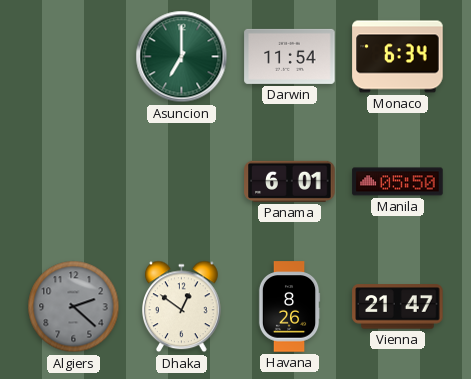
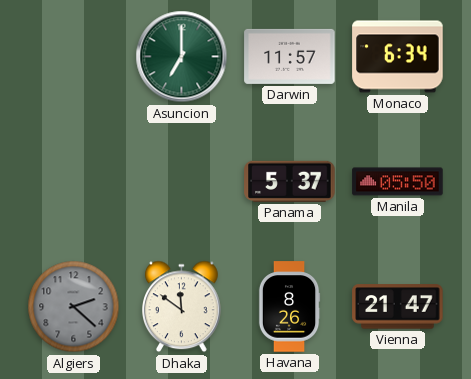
Darwin: 11:54 -> 11:57 (290, 56)
Panama: 6:01 -> 5:37 (290, 181)
Dhaka: 12:51 -> 11:51 (182, 307)
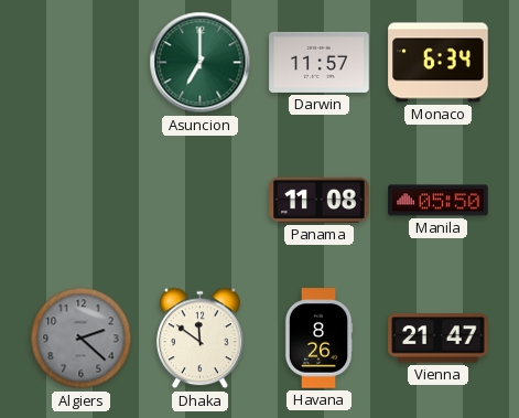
Panama: 5:37 -> 11:08 (320, 200)
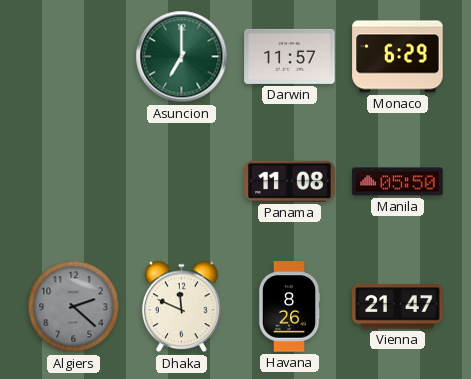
Monaco: 6:34 -> 6:29 (398, 57)
Dhaka: 11:51 -> 11:49 (182, 307)
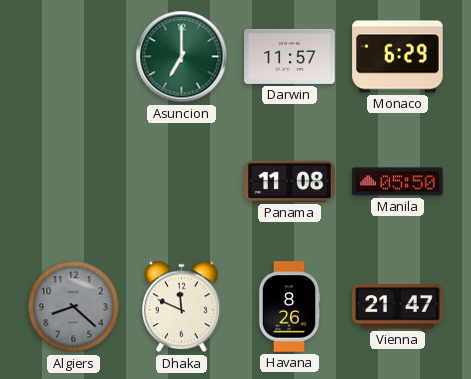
Algiers: 2:22 -> 8:22 (74, 307)
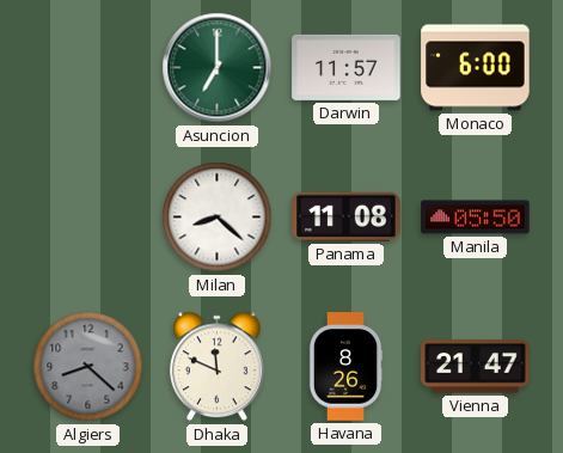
Monaco: 6:29 -> 6:00 (476, 68)
Milan: none -> 8:22 (218, 218)
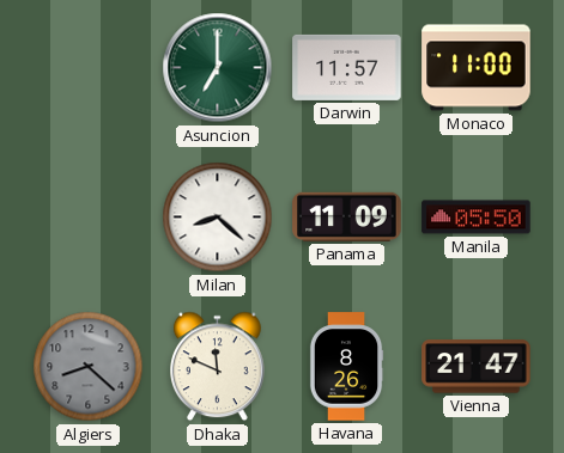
Monaco: 6:00 -> 11:00 (477, 68)
Panama: 11:08 -> 11:09 (347, 216)
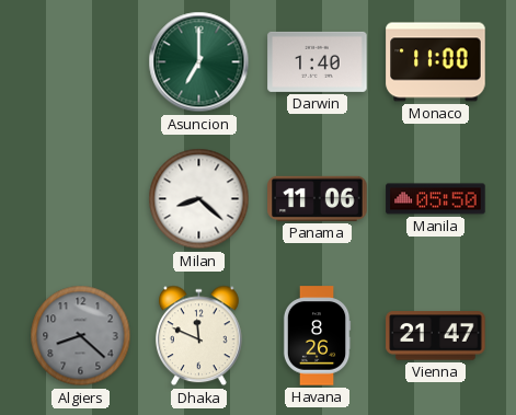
Darwin: 11:57 -> 1:40 (318, 61)
Panama: 11:09 -> 11:06 (318, 198)
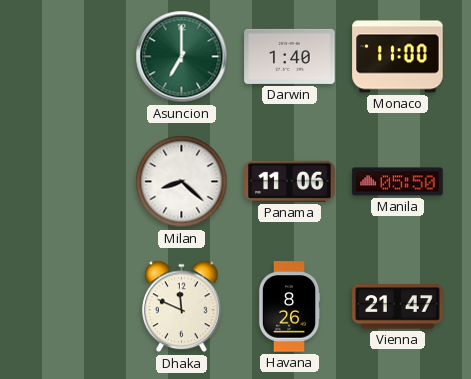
Algiers: 8:22 -> none (81, 336)
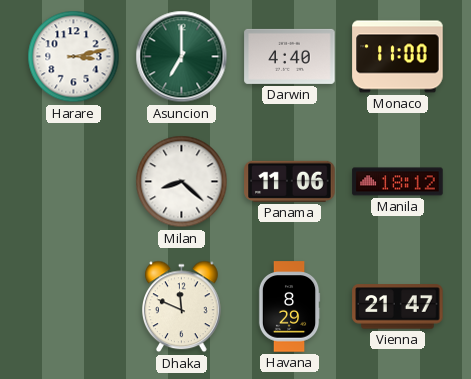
Harare: none -> 3:13 (74, 57)
Darwin: 1:40 -> 4:40 (290, 56)
Manila: 05:50 -> 18:12 (398, 182)
Havana: 8:26 -> 8:29 (289, 307)
